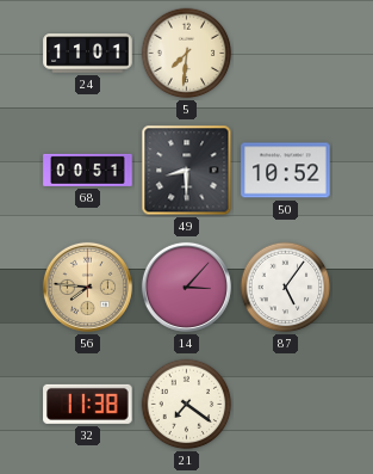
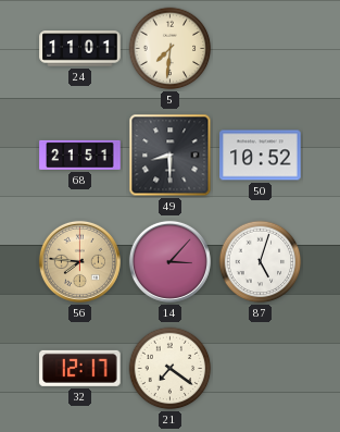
68: 00:51 -> 21:51 (80, 155)
87: 5:06 -> 5:03 (261, 262)
32: 11:38 -> 12:17 (80, 368)
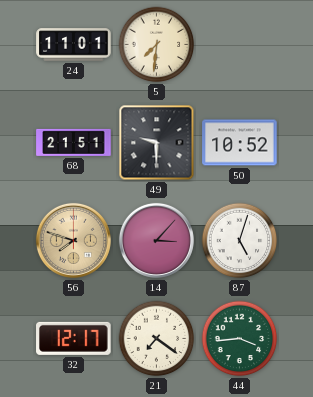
49: 8:30 -> 9:30 (157, 143)
56: 7:46 -> 7:48 (73, 240)
44: none -> 3:44 (240, 339)
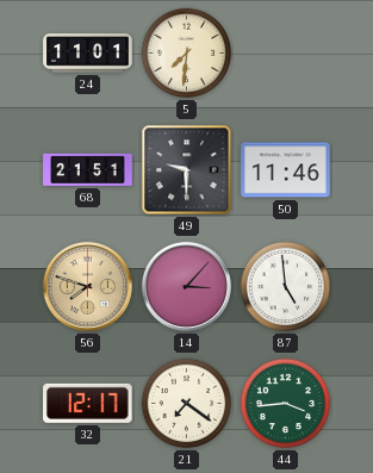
50: 10:52 -> 11:46 (286, 170)
87: 5:03 -> 4:59 (286, 287)
